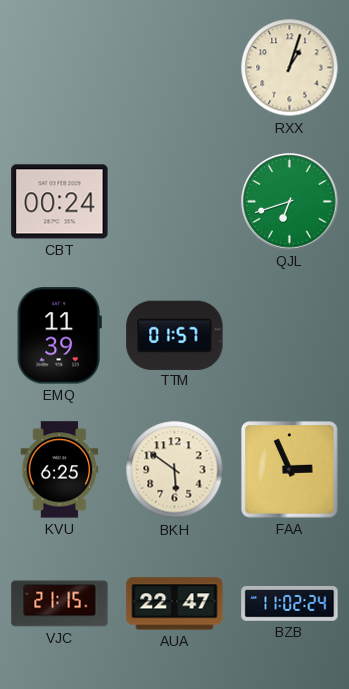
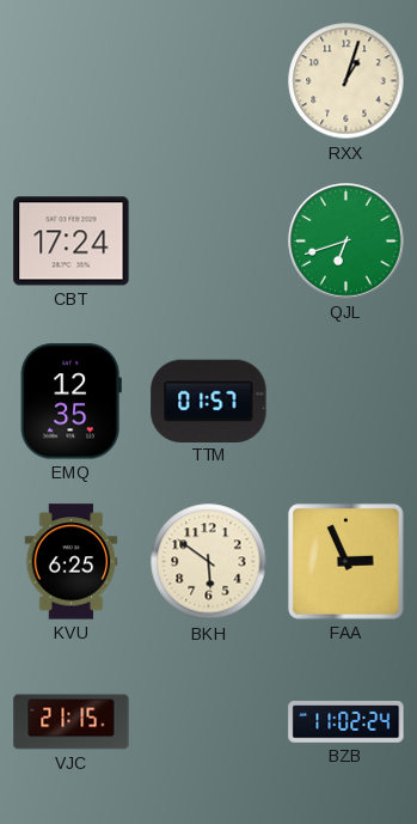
CBT: 00:24 -> 17:24 (72, 242)
EMQ: 11:39 -> 12:35 (70, 402)
AUA: 22:47 -> none (175, 604)
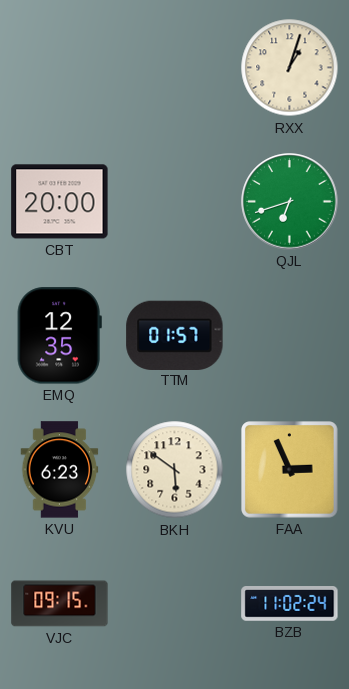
CBT: 17:24 -> 20:00 (60, 202)
KVU: 6:25 -> 6:23 (60, 470)
VJC: 21:15 -> 09:15 (60, 604)
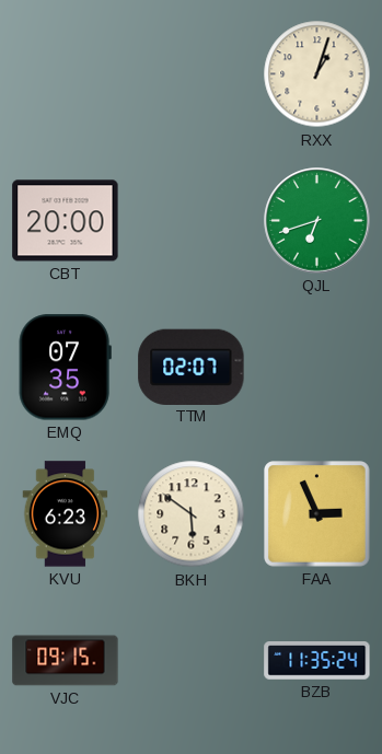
EMQ: 12:35 -> 07:35 (65, 368)
TTM: 01:57 -> 02:07 (192, 367)
BZB: 11:02 -> 11:35 (317, 661)
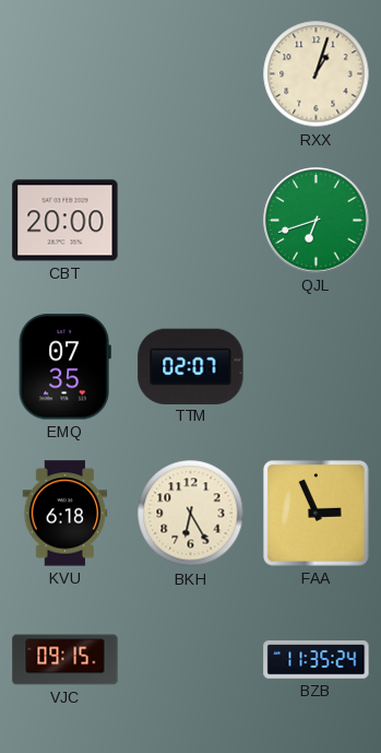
KVU: 6:23 -> 6:18 (66, 514)
BKH: 5:51 -> 6:25 (191, 514)
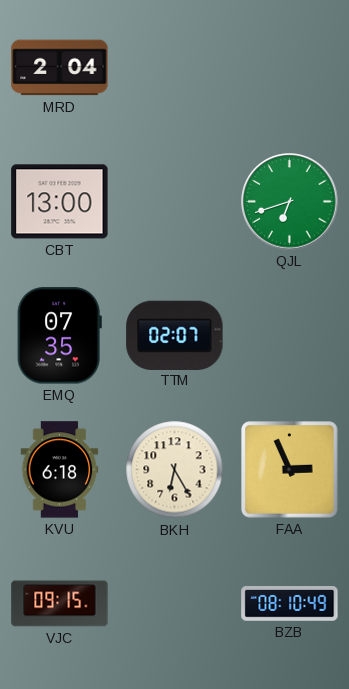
MRD: none -> 2:04 (60, 68)
RXX: 1:03 -> none (317, 74)
CBT: 20:00 -> 13:00 (60, 202)
BZB: 11:35 -> 08:10 (290, 604)
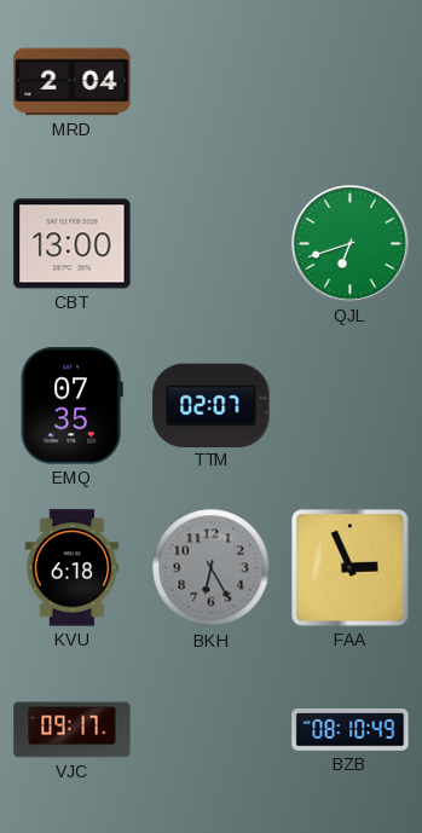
BKH dial: cream -> grey (212, 568)
VJC: 09:15 -> 09:17 (73, 730)
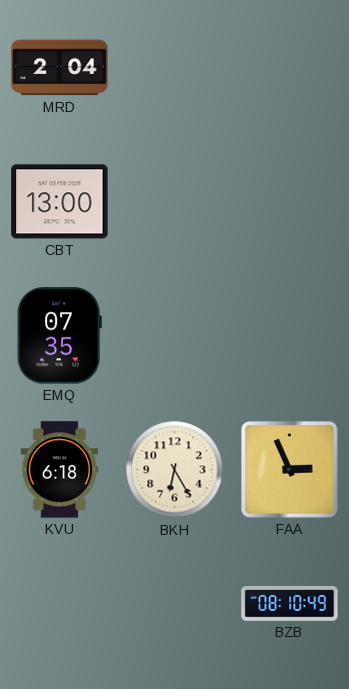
QJL: 6:42 -> none (351, 244)
TTM: 02:07 -> none (212, 405)
BKH dial: grey -> cream (175, 470)
VJC: 09:17 -> none (73, 730)
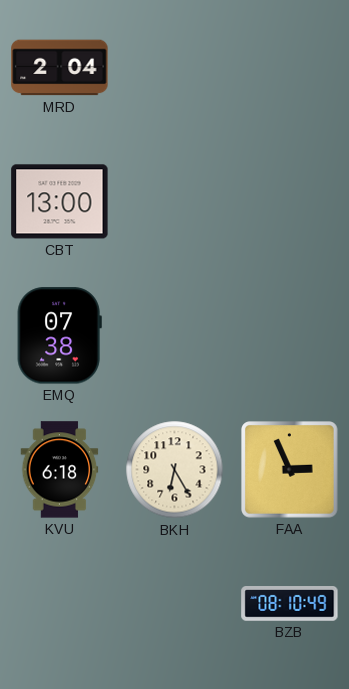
EMQ: 07:35 -> 07:38 (59, 336)
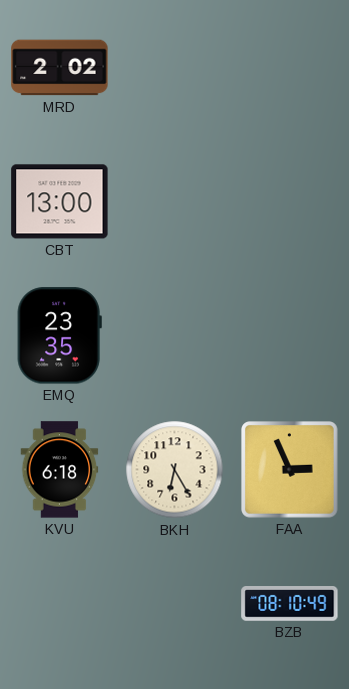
MRD: 2:04 -> 2:02 (60, 68)
EMQ: 07:38 -> 23:35 (59, 336)
